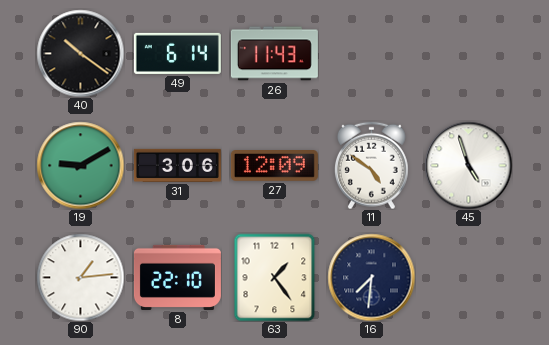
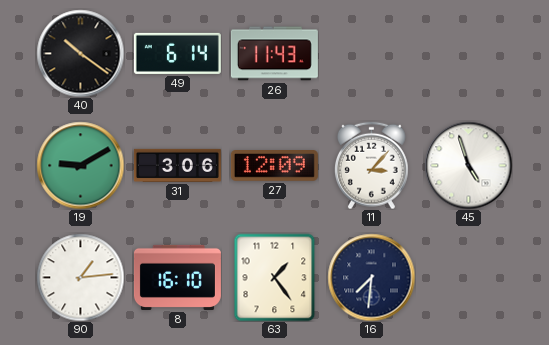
11: 4:51 -> 3:07 (371, 165)
8: 22:10 -> 16:10 (177, 277)
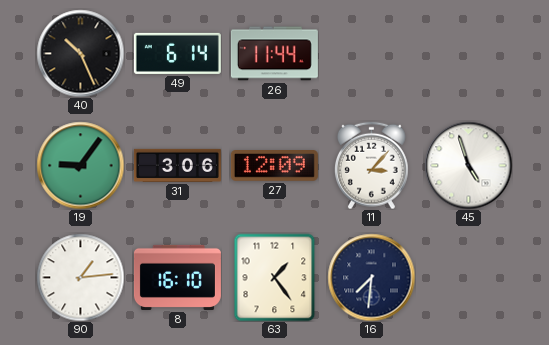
40: 10:21 -> 10:26 (80, 53)
26: 11:43 -> 11:44 (274, 54)
19: 9:10 -> 9:06 (80, 165)
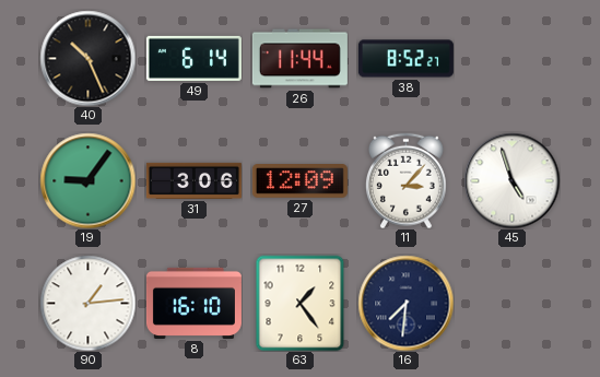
38: none -> 8:52 (405, 59)
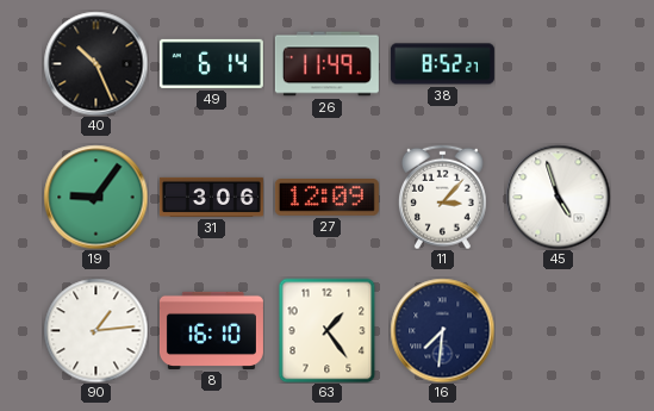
26: 11:44 -> 11:49 (326, 64)
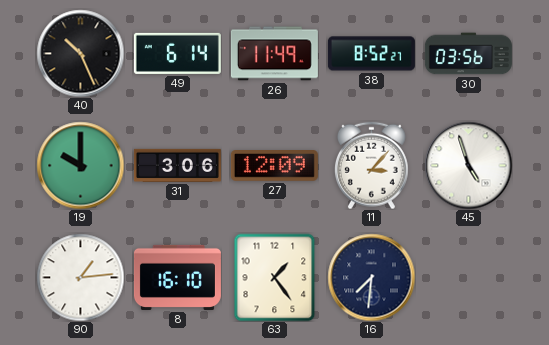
30: none -> 03:56 (468, 54)
19: 9:06 -> 10:00 (80, 165)
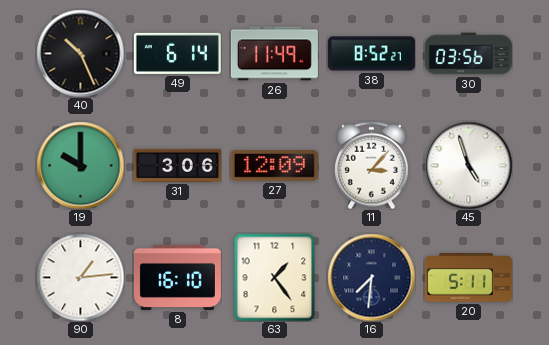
20: none -> 5:11 (468, 278)
